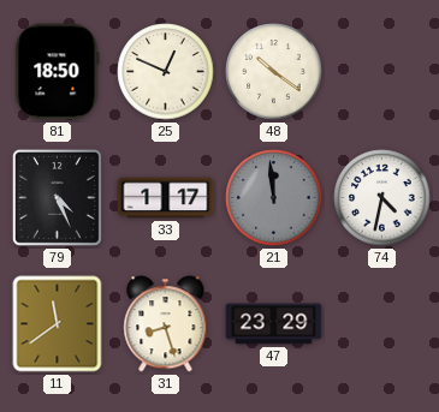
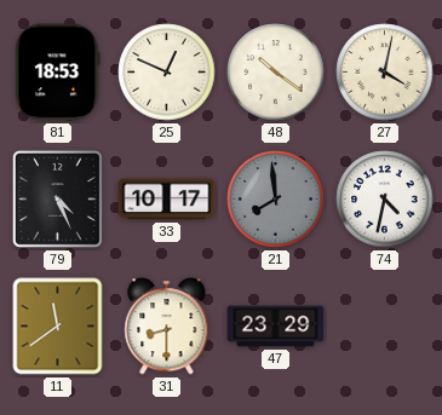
81: 18:50 -> 18:53 (58, 73)
27: none -> 4:02 (385, 73)
33: 1:17 -> 10:17 (167, 200)
21: 11:59 -> 7:59 (276, 200)
31: 8:27 -> 8:30 (167, 327)
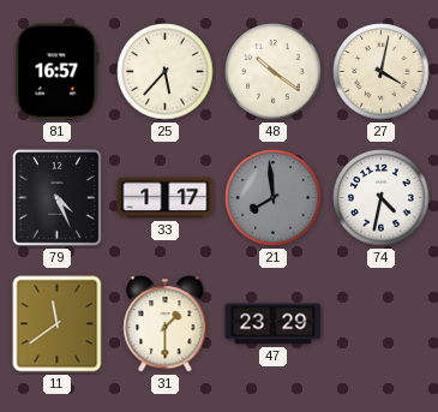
81: 18:53 -> 16:57 (58, 72)
25: 12:49 -> 5:37 (166, 72)
33: 10:17 -> 1:17 (166, 198)
31: 8:30 -> 1:30 (166, 324)
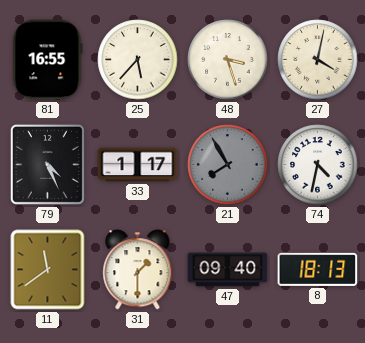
81: 16:57 -> 16:55 (48, 60)
48: 10:21 -> 3:27 (228, 60)
21: 7:59 -> 7:55 (228, 165)
47: 23:29 -> 09:40 (228, 270)
8: none -> 18:13 (318, 269)
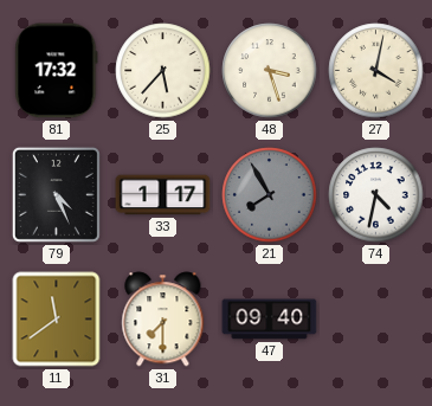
81: 16:55 -> 17:32 (57, 71)
31: 1:30 -> 7:30 (163, 320)
8: 18:13 -> none (318, 269)
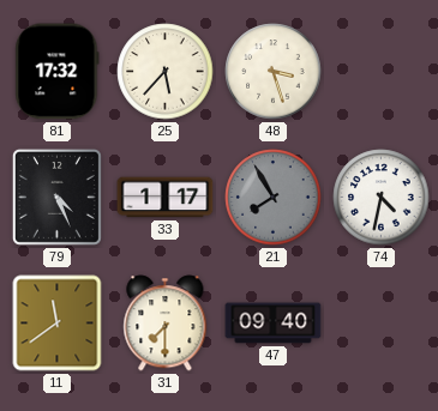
27: 4:02 -> none (376, 71)
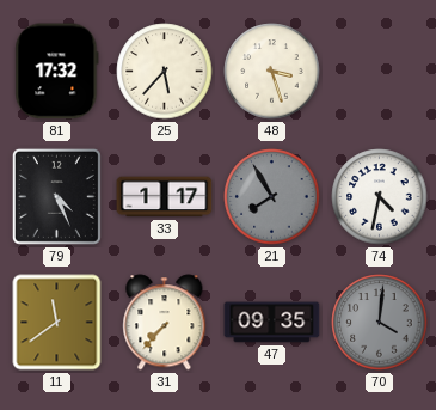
31: 7:30 -> 7:37 (165, 323)
47: 09:40 -> 09:35 (272, 323)
70: none -> 4:01 (380, 323)
